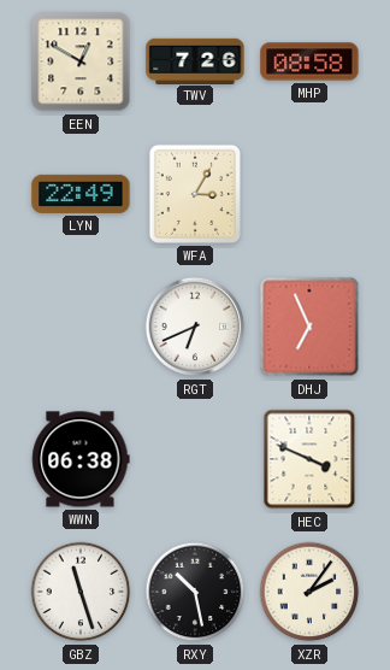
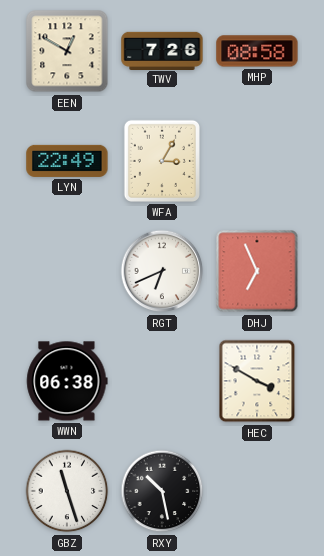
HEC: 3:49 -> 3:50 (257, 381)
XZR: 2:06 -> none (309, 592)
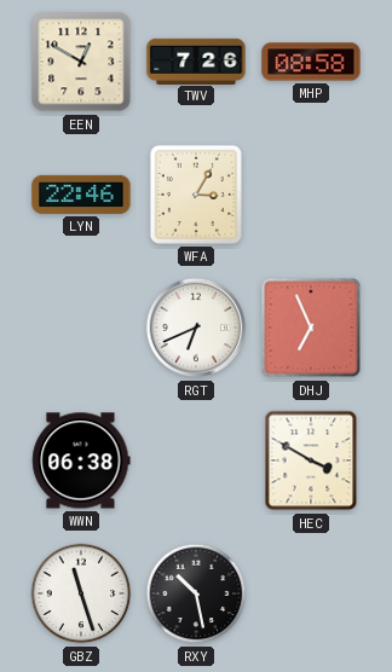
LYN: 22:49 -> 22:46 (81, 195)
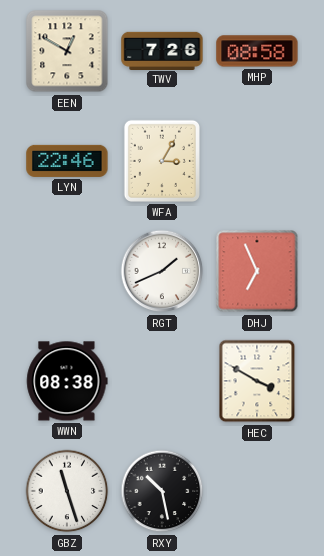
RGT: 6:41 -> 1:41 (162, 271)
WWN: 06:38 -> 08:38 (67, 381)
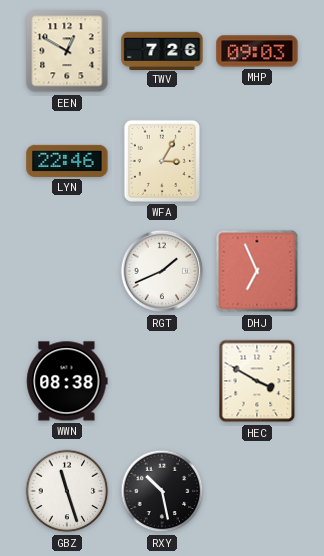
MHP: 08:58 -> 09:03 (257, 51)
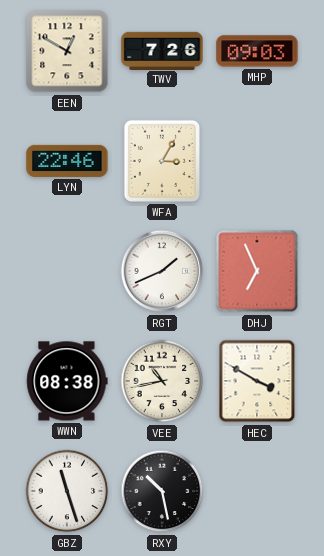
VEE: none -> 10:43 (162, 381)
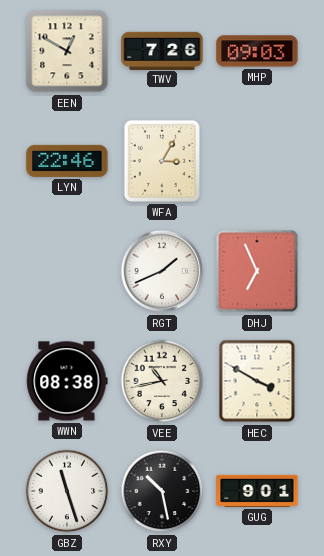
GUG: none -> 9:01 (257, 491)
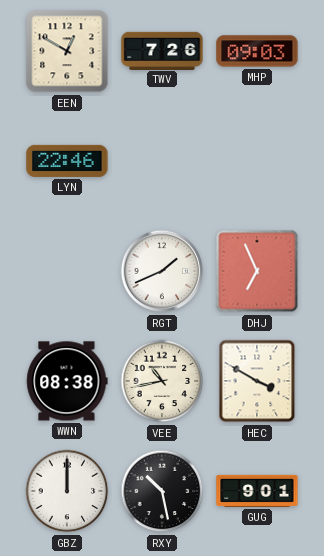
WFA: 3:05 -> none (162, 161)
GBZ: 11:27 -> 12:00 (67, 491)
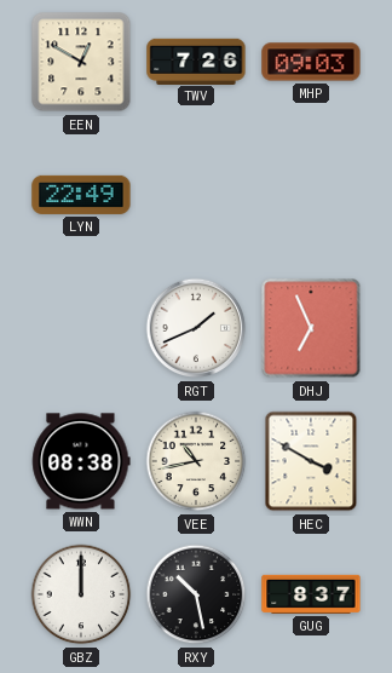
LYN: 22:46 -> 22:49 (81, 195)
GUG: 9:01 -> 8:37 (311, 594)
